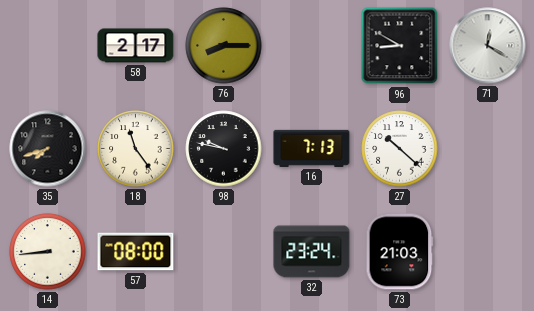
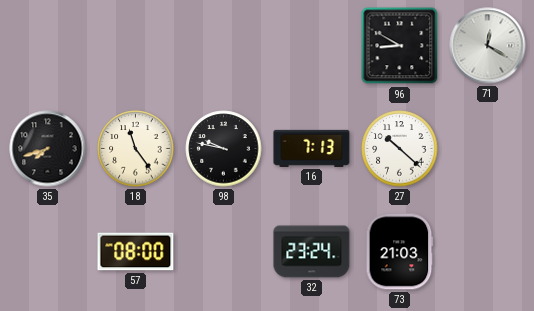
58: 2:17 -> none (136, 46)
76: 8:15 -> none (224, 46)
14: 8:44 -> none (48, 252)
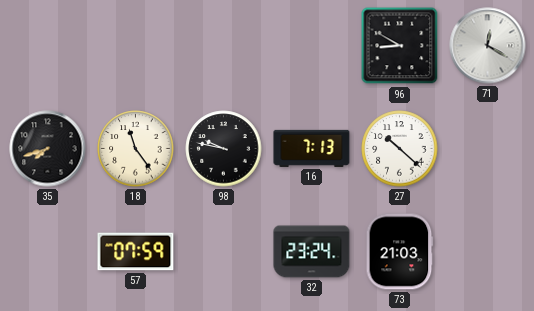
57: 08:00 -> 07:59 (136, 252)
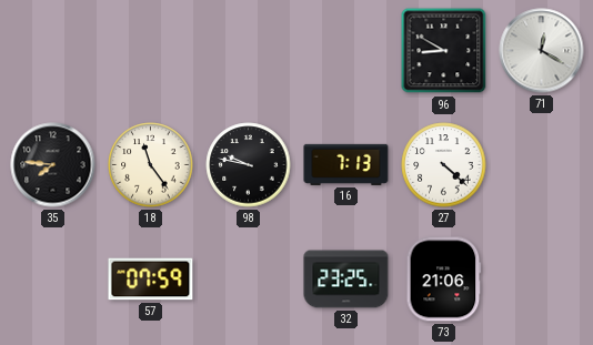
35: 7:42 -> 7:46 (53, 165)
27: 10:22 -> 4:22 (444, 165)
32: 23:24 -> 23:25 (346, 280)
73: 21:03 -> 21:06 (444, 280)
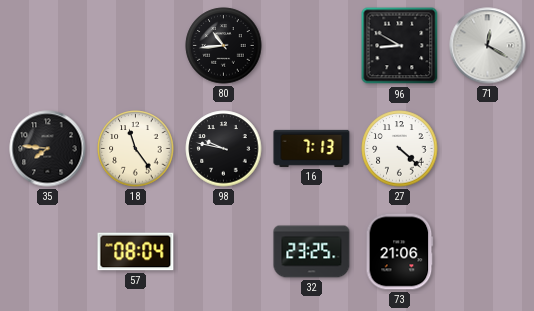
80: none -> 10:44 (224, 46)
57: 07:59 -> 08:04 (136, 252)
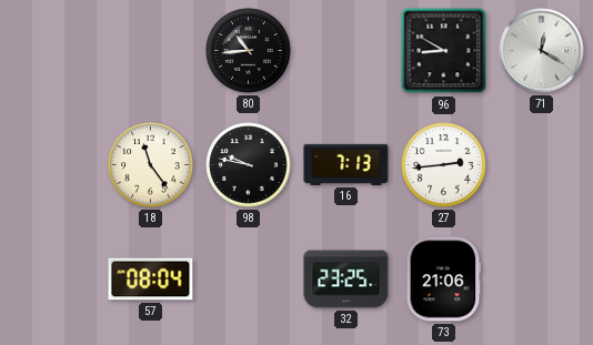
35: 7:46 -> none (48, 149)
27: 4:22 -> 2:44 (444, 165)
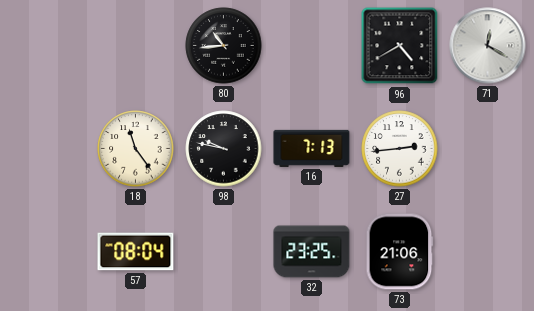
96: 8:50 -> 4:40 (400, 46)
